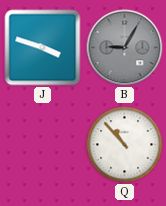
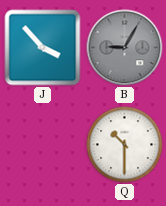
J: 3:48 -> 3:53 (43, 48)
Q: 10:53 -> 10:30 (125, 145)
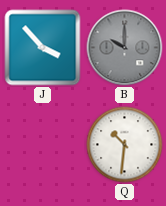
B: 9:05 -> 10:00 (125, 48)
Q: 10:30 -> 10:31 (125, 145)
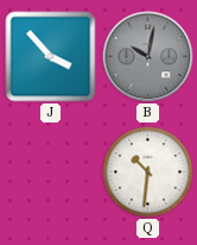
B: 10:00 -> 10:02 (148, 57)
